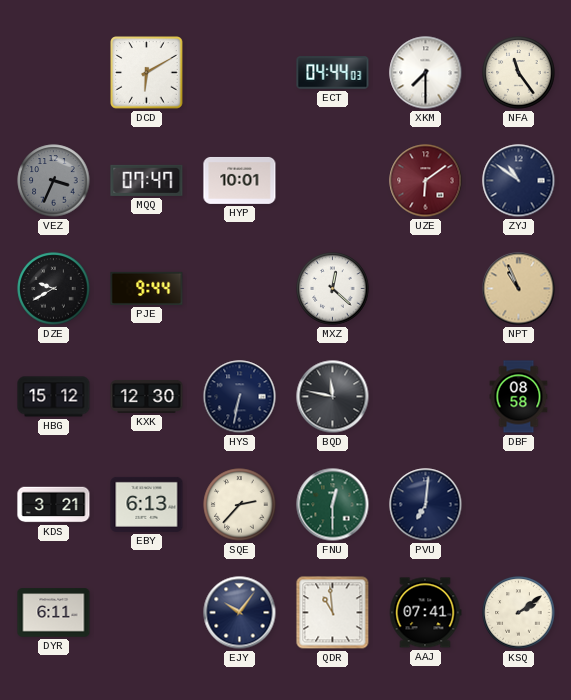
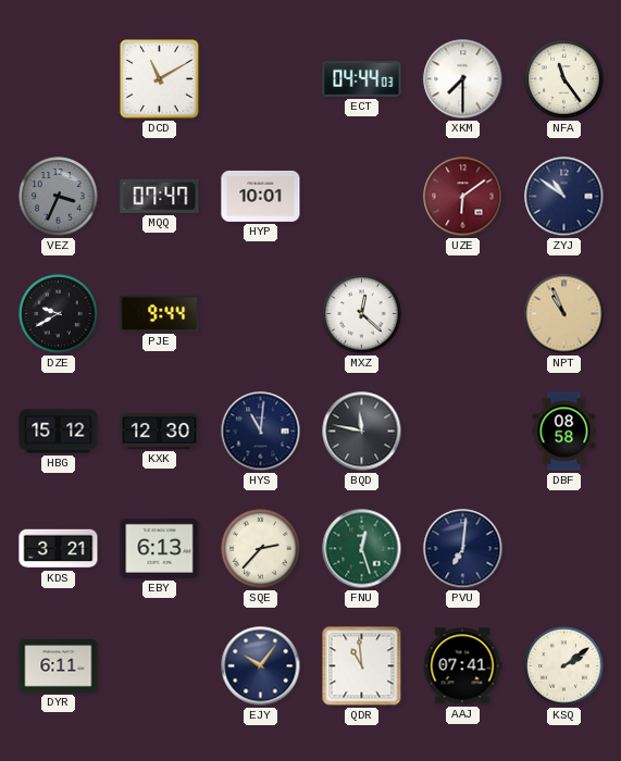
DCD: 6:10 -> 11:10 (160, 79)
HYS: 6:32 -> 11:01 (261, 432)
FNU: 12:30 -> 12:27 (362, 549)
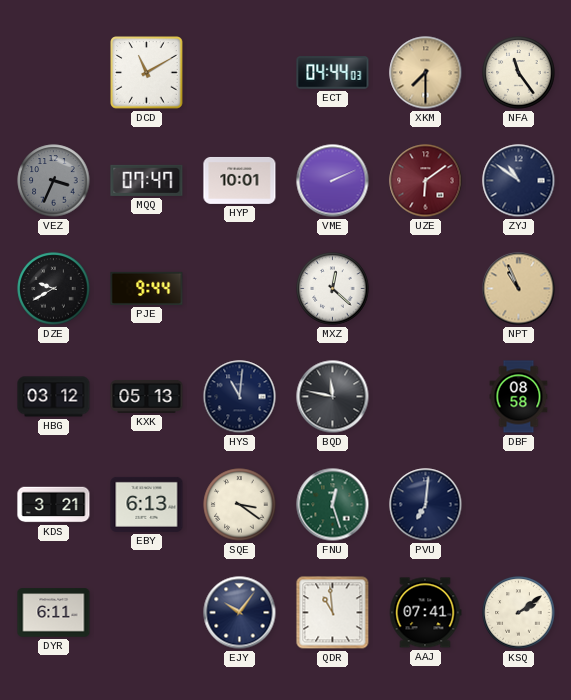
XKM dial: white -> champagne (426, 73)
VME: none -> 2:11 (333, 181)
HBG: 15:12 -> 03:12 (54, 397)
KXK: 12:30 -> 05:13 (147, 396)
SQE: 2:37 -> 3:21 (240, 505)
